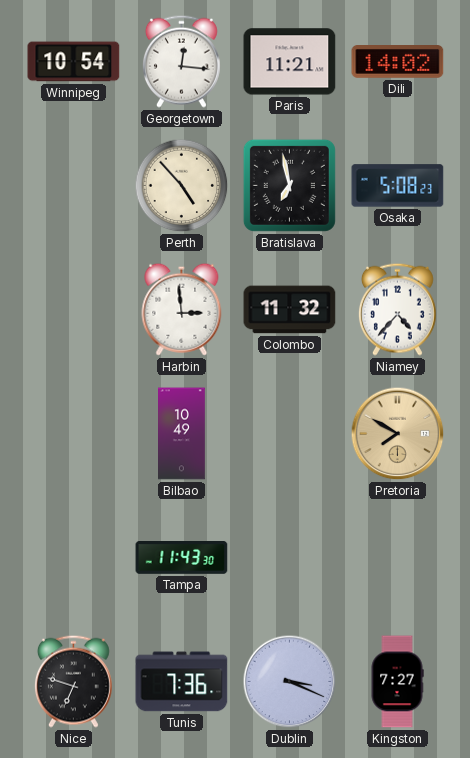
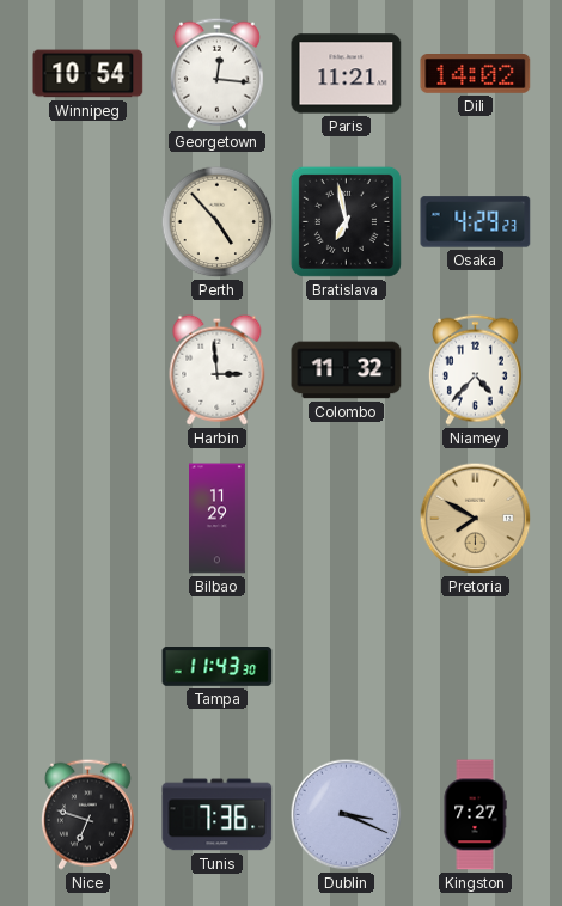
Osaka: 5:08 -> 4:29 (476, 222)
Bilbao: 10:49 -> 11:29 (218, 519)
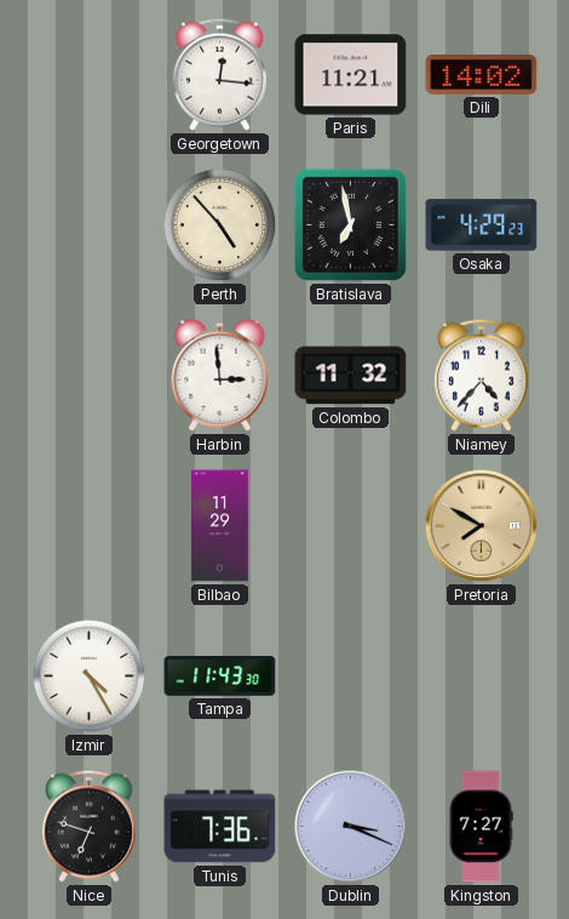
Winnipeg: 10:54 -> none (88, 74)
Izmir: none -> 4:25 (90, 677)
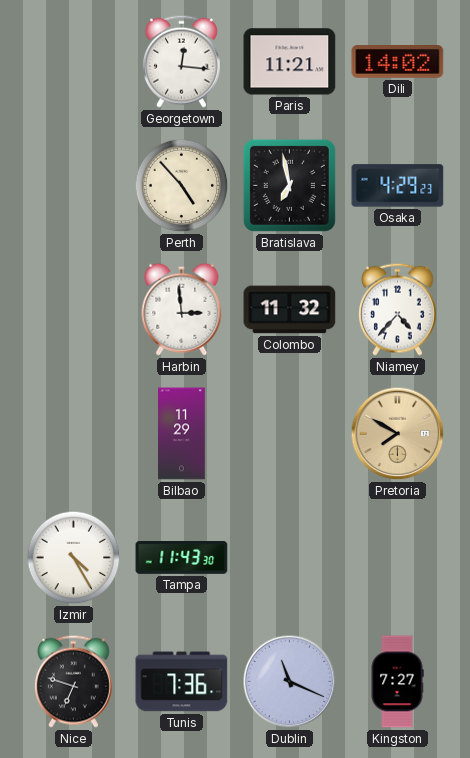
Dublin: 3:19 -> 11:19 (290, 682)
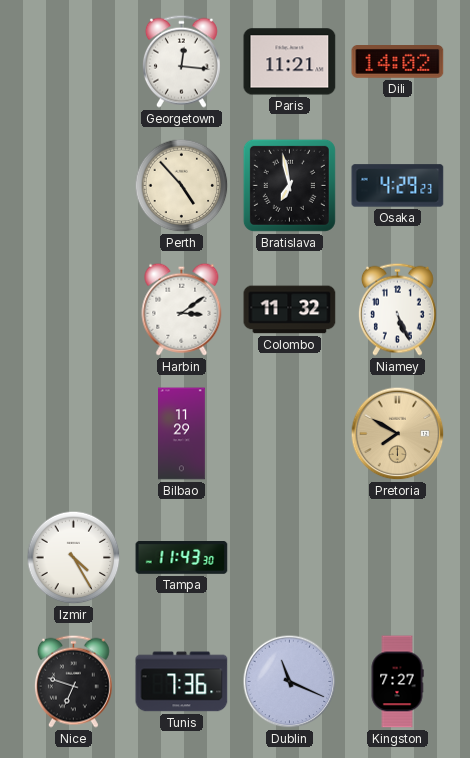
Harbin: 2:59 -> 3:09 (182, 309)
Niamey: 4:37 -> 5:26 (397, 309)
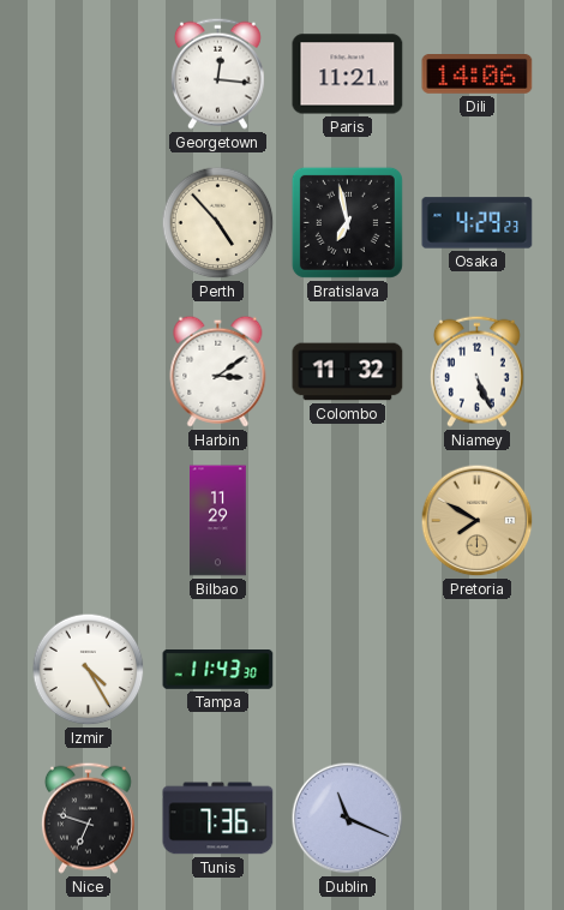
Dili: 14:02 -> 14:06 (478, 74)
Kingston: 7:27 -> none (397, 682)
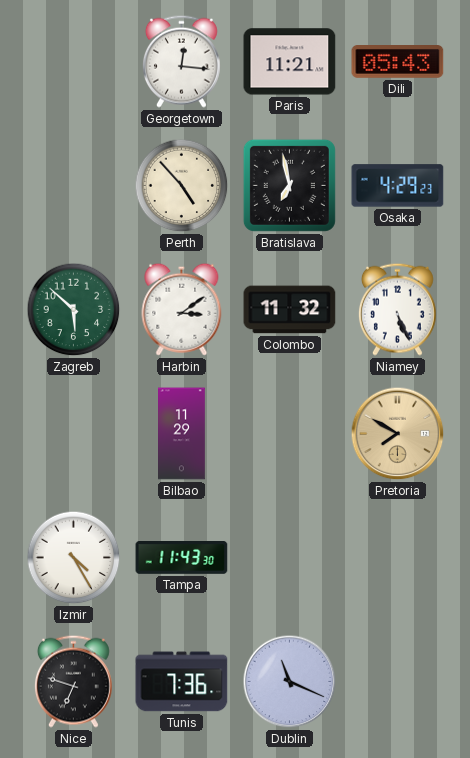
Dili: 14:06 -> 05:43 (398, 62)
Zagreb: none -> 5:52 (74, 310)
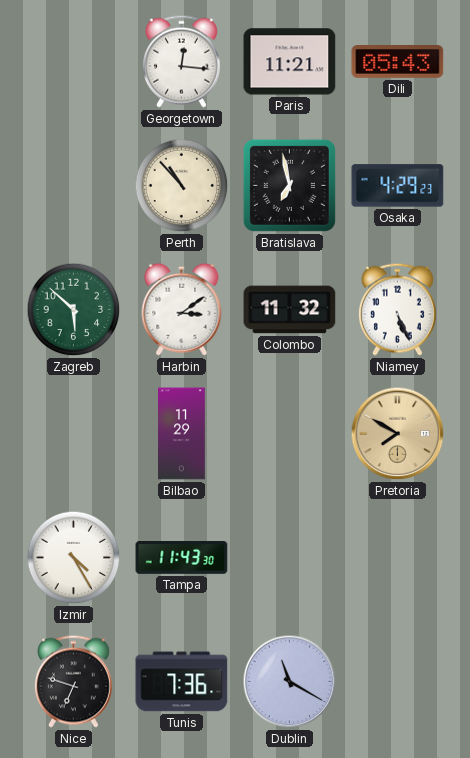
Perth: 4:53 -> 10:53 (182, 186)
Dublin: 11:19 -> 11:20 (290, 682)
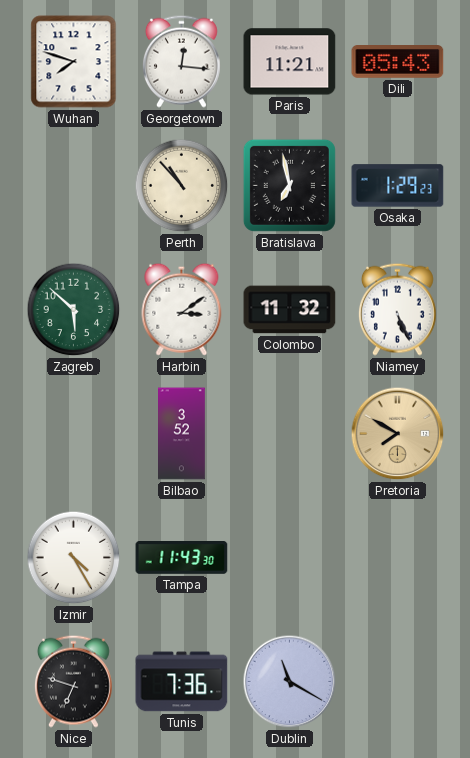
Wuhan: none -> 7:48 (74, 62)
Osaka: 4:29 -> 1:29 (398, 186)
Bilbao: 11:29 -> 3:52 (182, 434)
